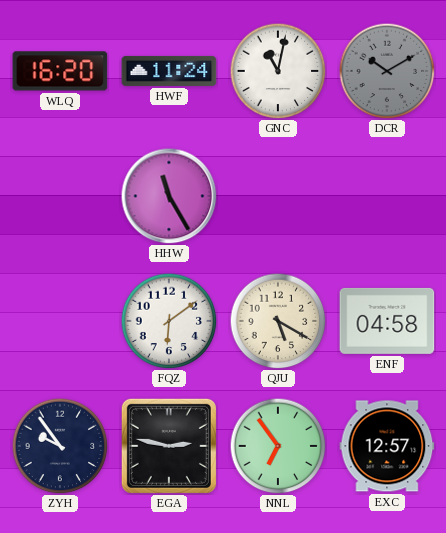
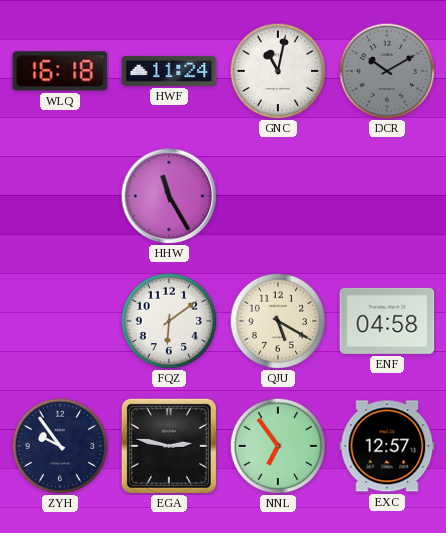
WLQ: 16:20 -> 16:18 (60, 71)
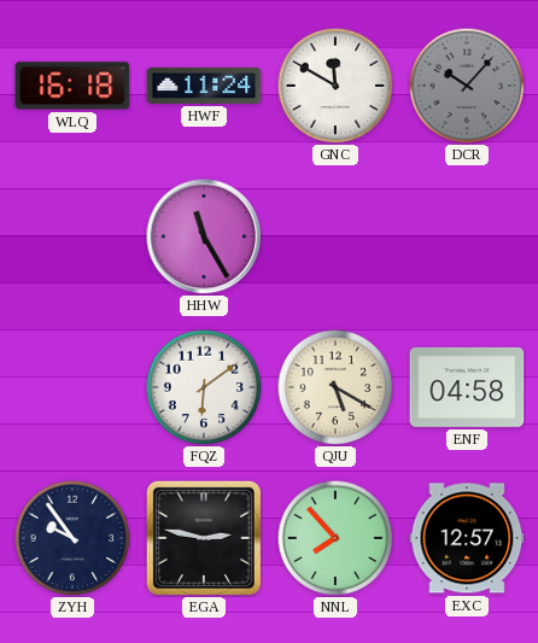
GNC: 11:02 -> 11:50 (335, 86)
DCR: 10:10 -> 10:07 (467, 86)
NNL: 6:54 -> 7:53 (335, 538)
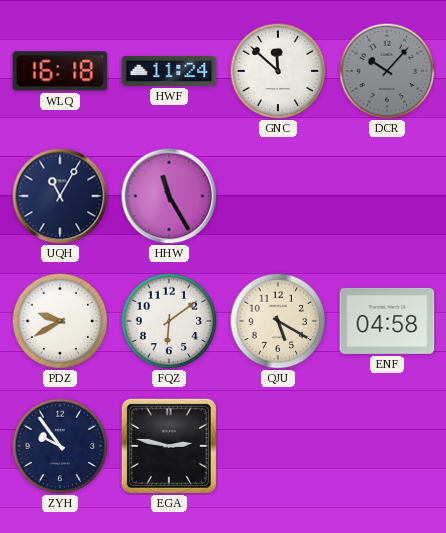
GNC: 11:50 -> 11:52 (278, 71)
UQH: none -> 11:05 (60, 196)
PDZ: none -> 9:40 (60, 321)
NNL: 7:53 -> none (335, 538)
EXC: 12:57 -> none (467, 538)
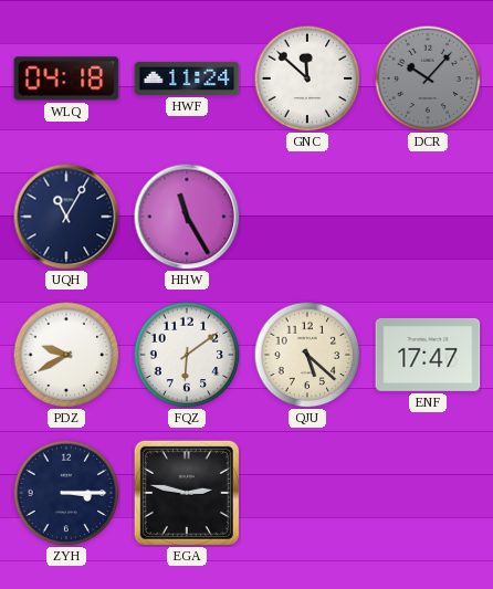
WLQ: 16:18 -> 04:18 (66, 78)
QJU: 5:20 -> 5:22 (307, 355)
ENF: 04:58 -> 17:47 (428, 355)
ZYH: 9:54 -> 3:15 (66, 493)
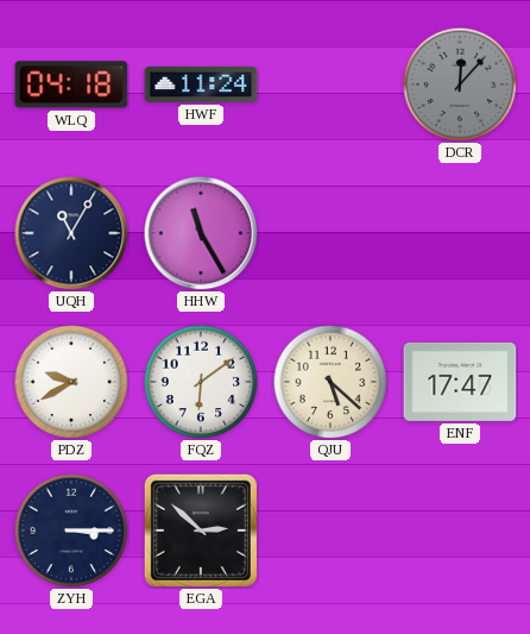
GNC: 11:52 -> none (307, 78)
DCR: 10:07 -> 12:07 (460, 84)
EGA: 2:47 -> 2:52 (201, 531)
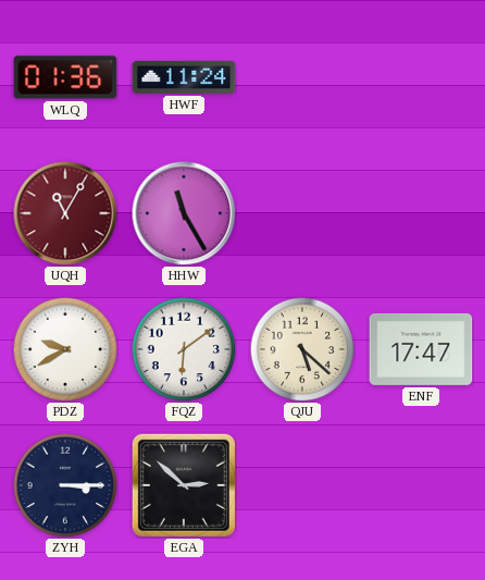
WLQ: 04:18 -> 01:36 (65, 77)
DCR: 12:07 -> none (460, 84)
UQH dial: navy -> burgundy (65, 213)
